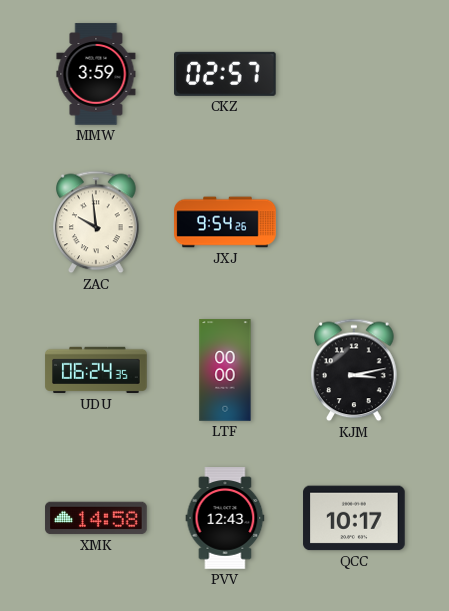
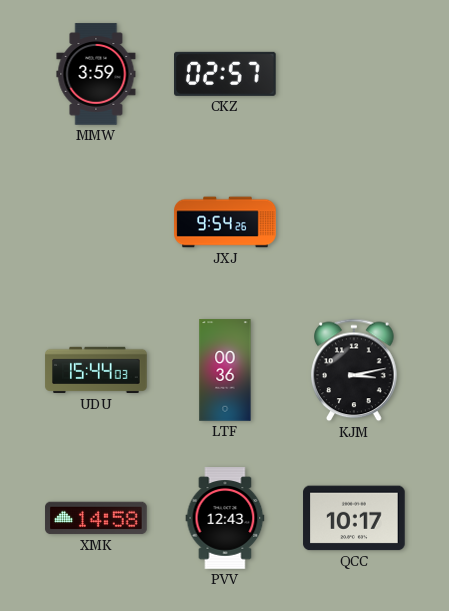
ZAC: 9:59 -> none (96, 222)
UDU: 06:24 -> 15:44 (96, 370)
LTF: 00:00 -> 00:36 (225, 370)
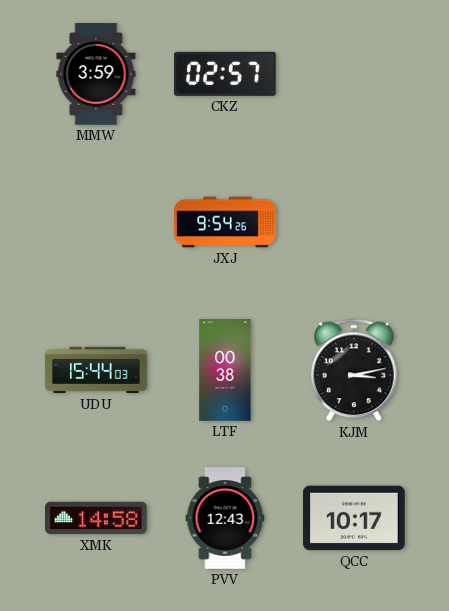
LTF: 00:36 -> 00:38 (225, 370)
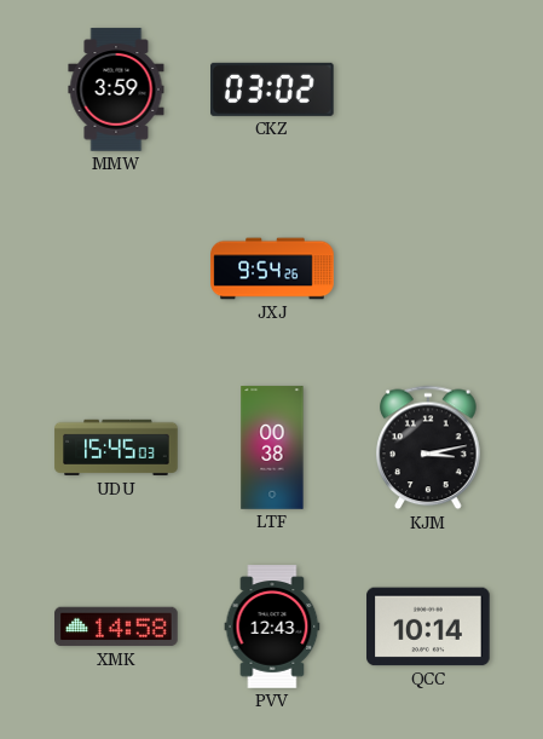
CKZ: 02:57 -> 03:02 (273, 90)
UDU: 15:44 -> 15:45 (116, 448)
QCC: 10:17 -> 10:14 (428, 627)
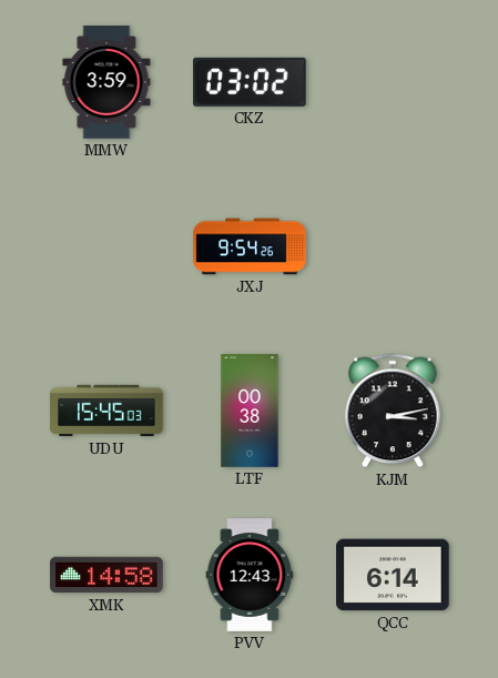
QCC: 10:14 -> 6:14 (393, 575)
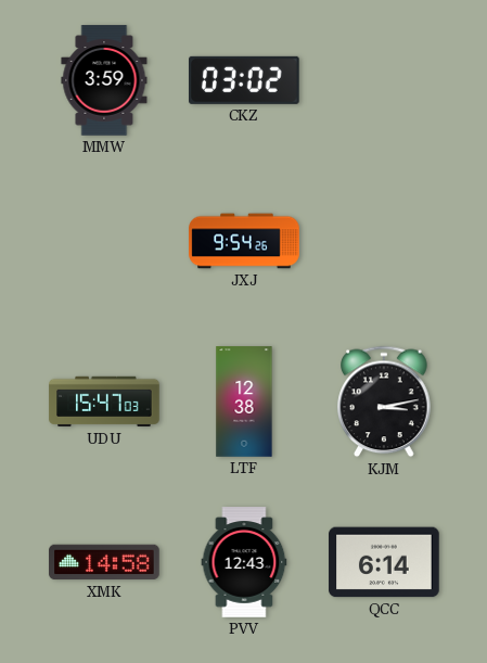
UDU: 15:45 -> 15:47 (104, 401)
LTF: 00:38 -> 12:38 (244, 401)
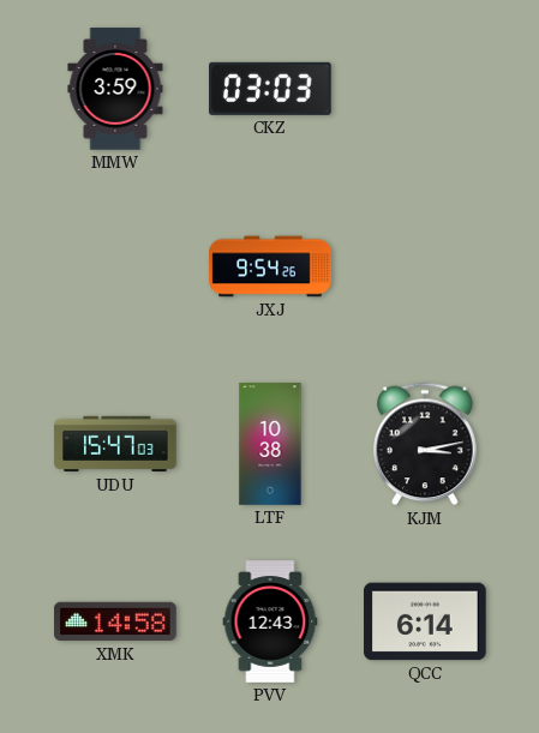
CKZ: 03:02 -> 03:03 (271, 89)
LTF: 12:38 -> 10:38 (270, 444)
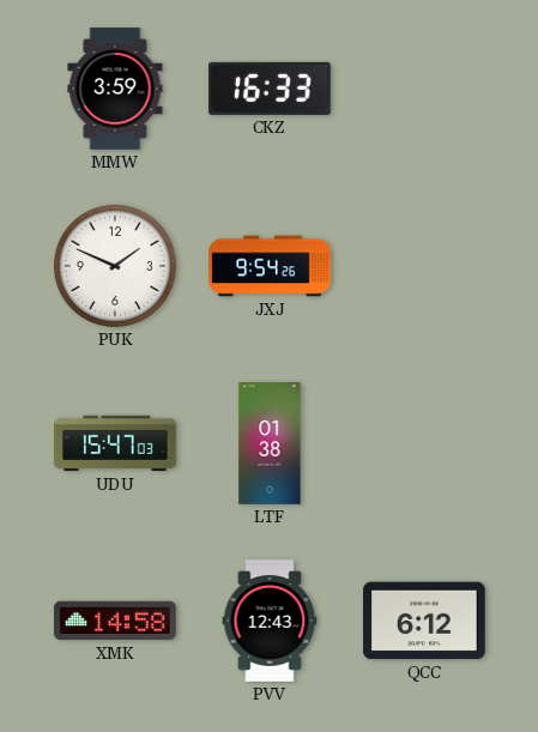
CKZ: 03:03 -> 16:33 (271, 89)
PUK: none -> 1:49 (115, 266)
LTF: 10:38 -> 01:38 (270, 443)
KJM: 3:13 -> none (425, 444)
QCC: 6:14 -> 6:12 (424, 621)
